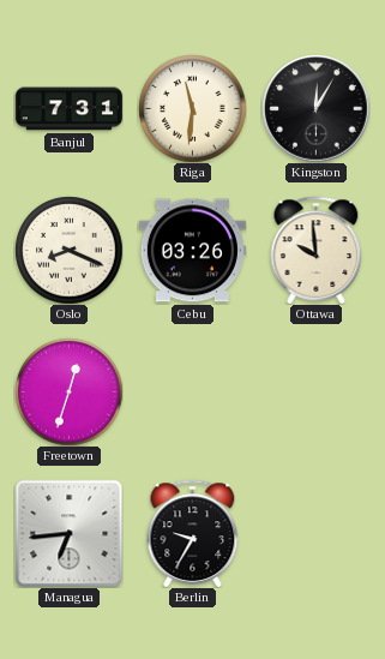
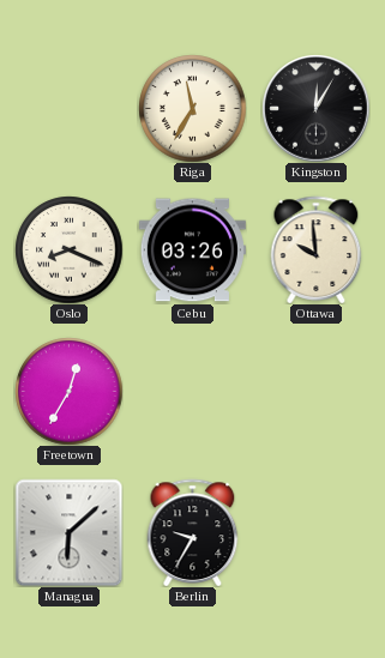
Banjul: 7:31 -> none (68, 109)
Riga: 11:31 -> 11:35 (192, 108)
Freetown: 12:33 -> 12:35 (68, 391)
Managua: 6:44 -> 6:08 (68, 532)
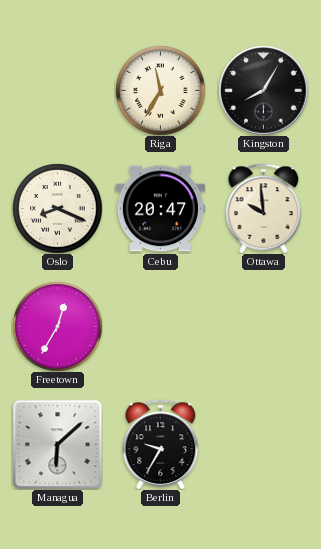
Kingston: 12:05 -> 8:05 (263, 90)
Cebu: 03:26 -> 20:47 (160, 209)
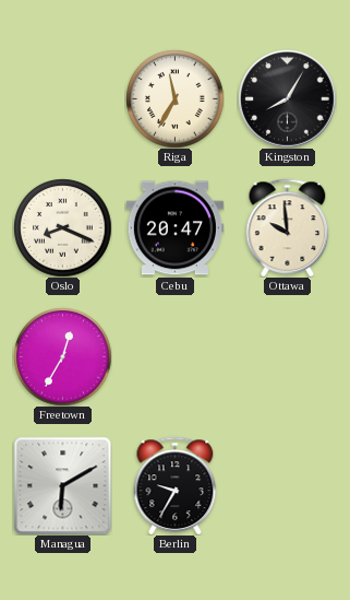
Managua: 6:08 -> 6:10 (62, 485)
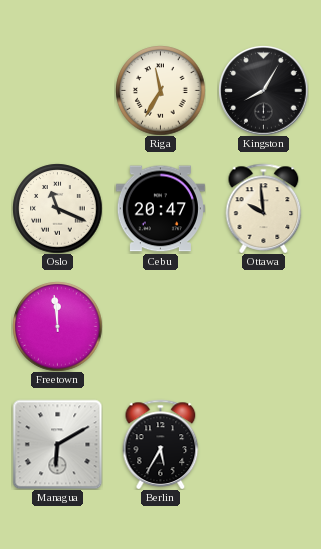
Oslo: 8:19 -> 11:19 (57, 208)
Freetown: 12:35 -> 11:59 (57, 326)
Berlin: 9:35 -> 5:35 (161, 444)
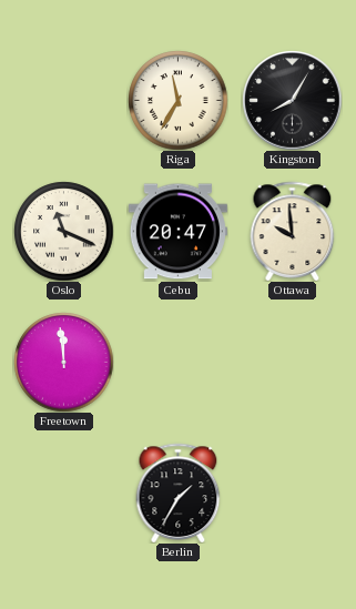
Managua: 6:10 -> none (57, 444)
Berlin: 5:35 -> 1:35 (179, 493)
